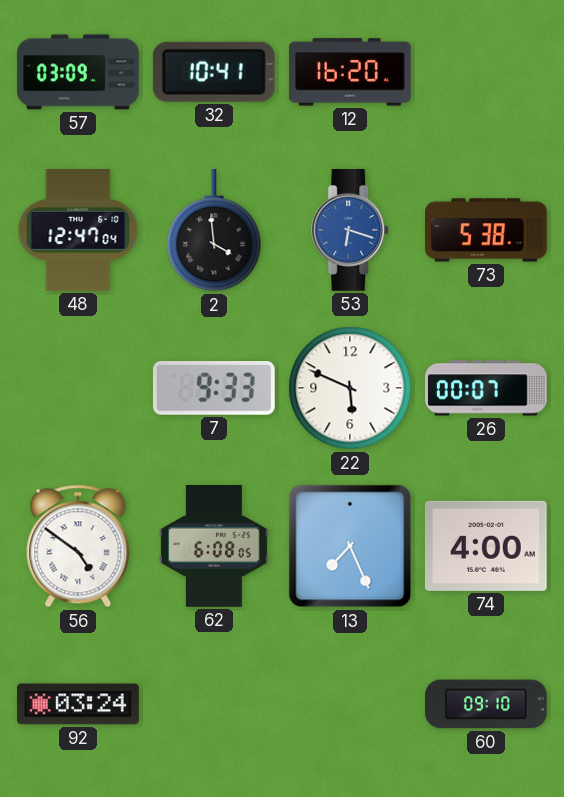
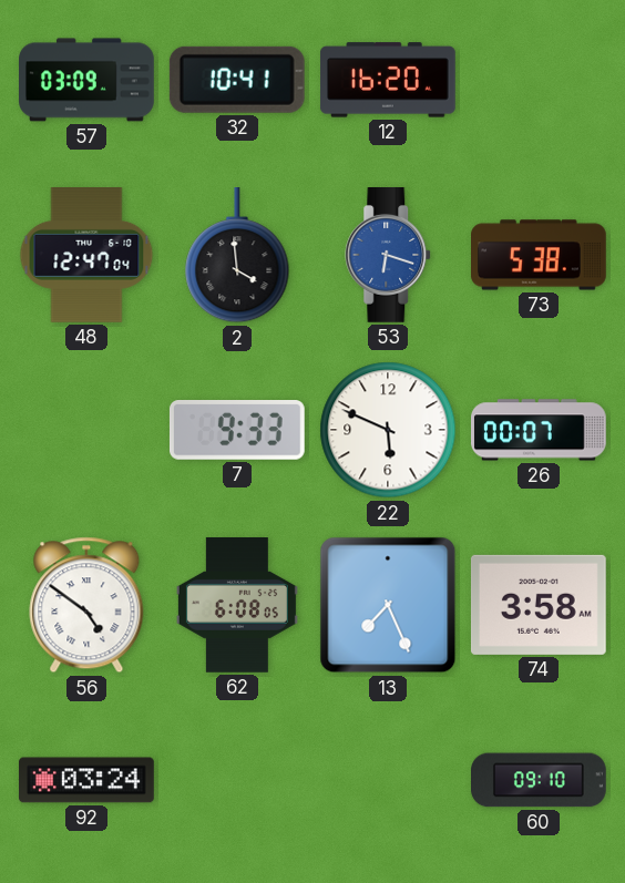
74: 4:00 -> 3:58 (539, 605)
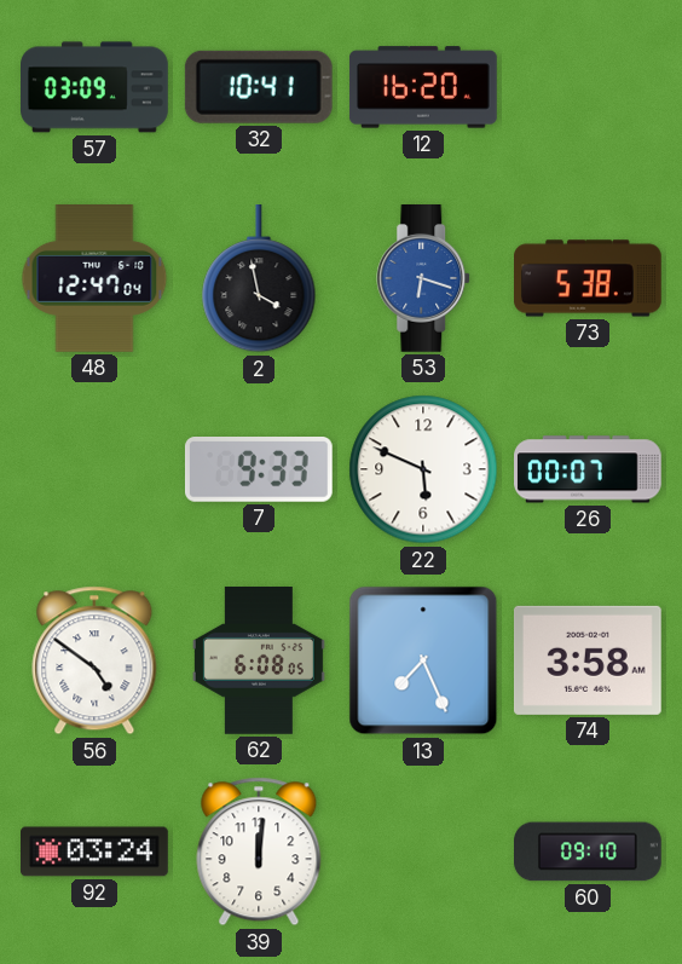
2: 3:59 -> 3:58 (259, 279)
39: none -> 12:01 (259, 852)
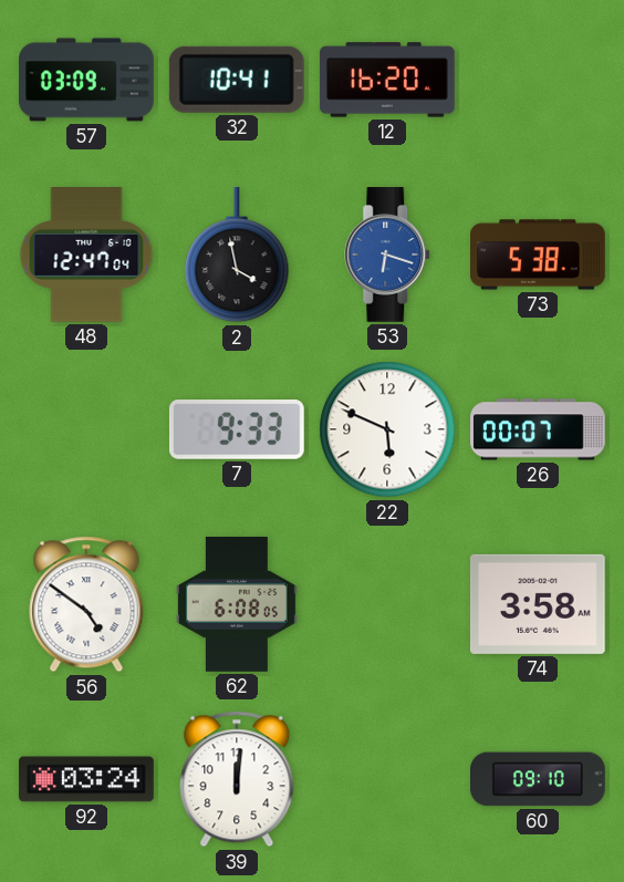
13: 7:26 -> none (423, 660)
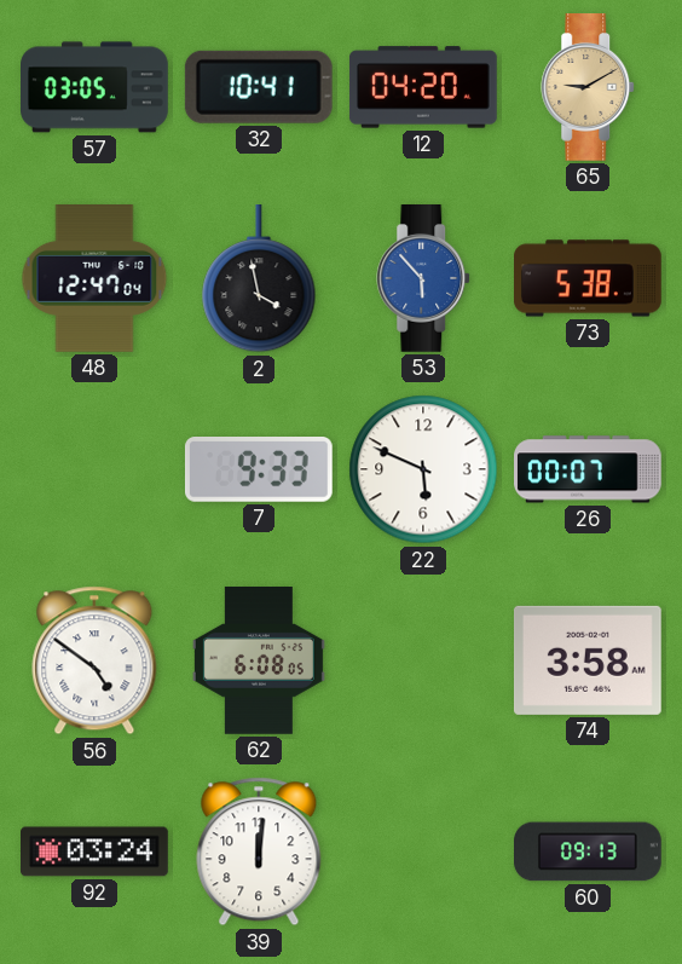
57: 03:09 -> 03:05 (96, 87)
12: 16:20 -> 04:20 (423, 87)
65: none -> 9:10 (589, 88)
53: 6:18 -> 5:53 (424, 279)
60: 09:10 -> 09:13 (589, 852)
